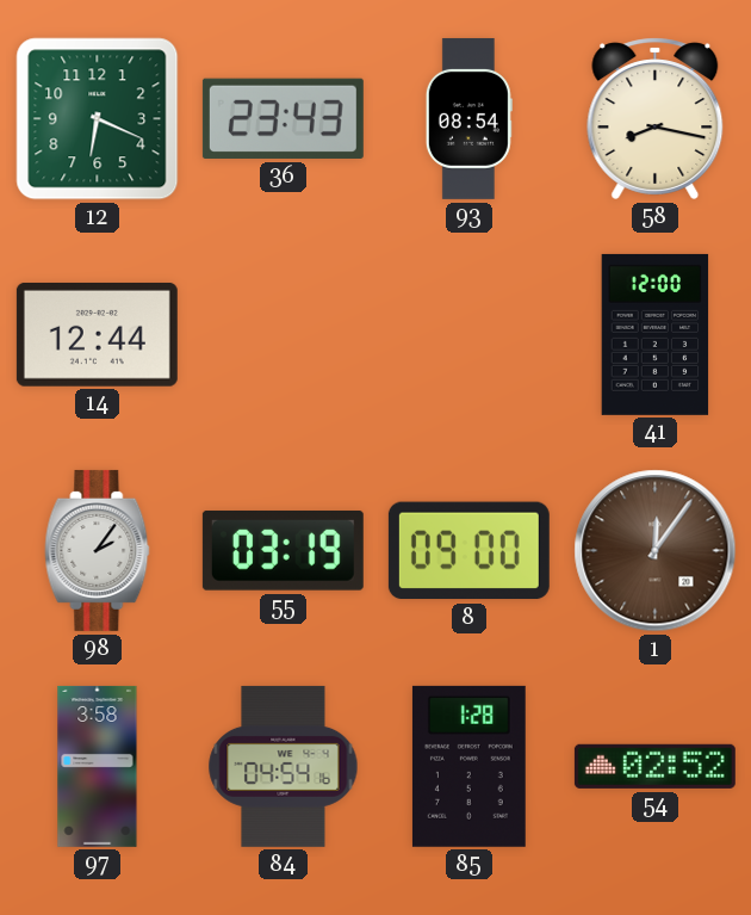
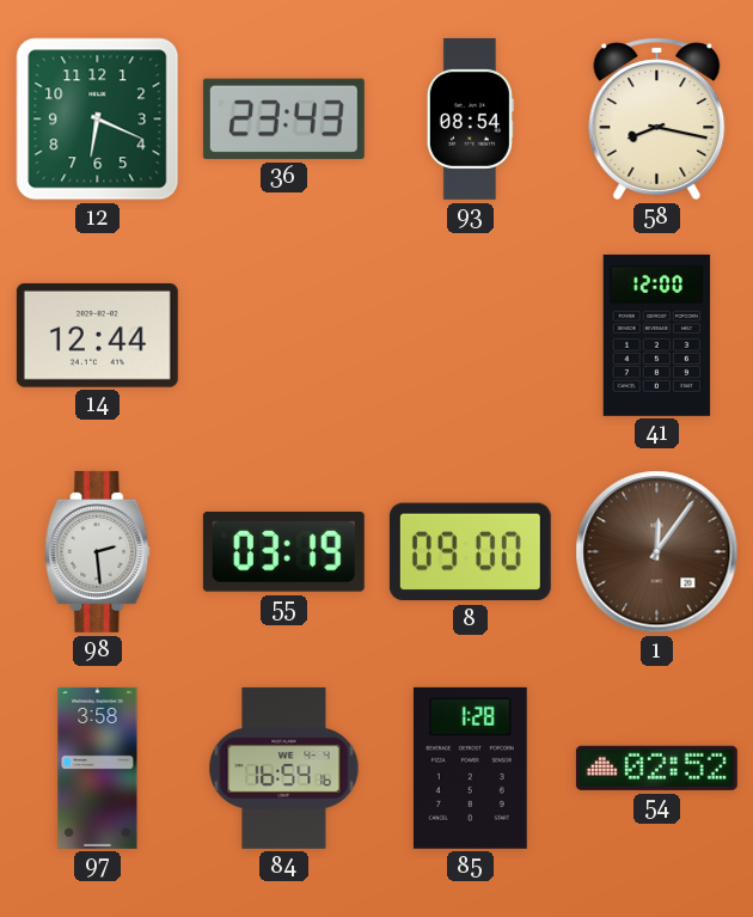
98: 2:06 -> 2:29 (98, 551)
84: 04:54 -> 16:54 (284, 768)
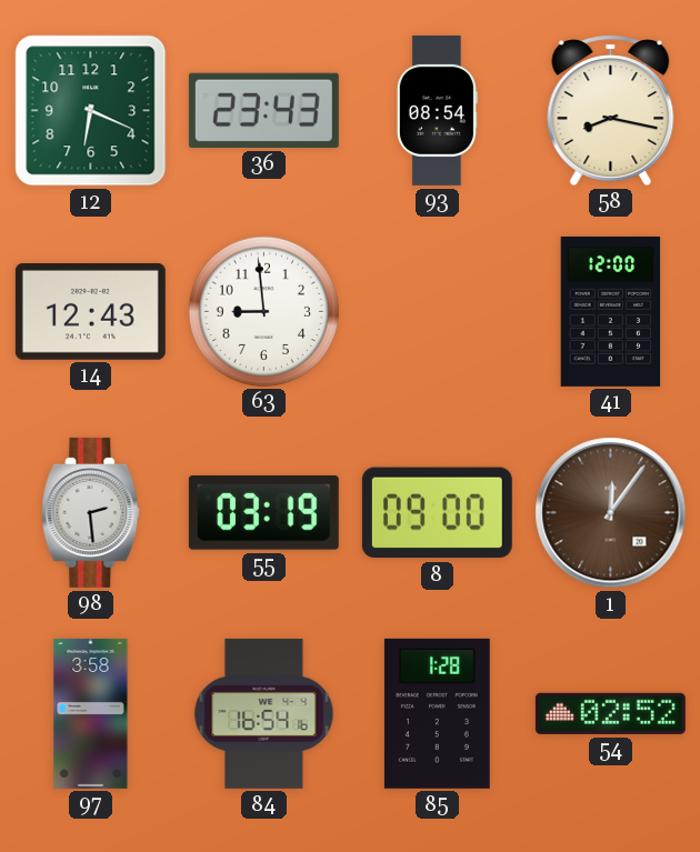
14: 12:44 -> 12:43 (90, 311)
63: none -> 8:59 (263, 311)
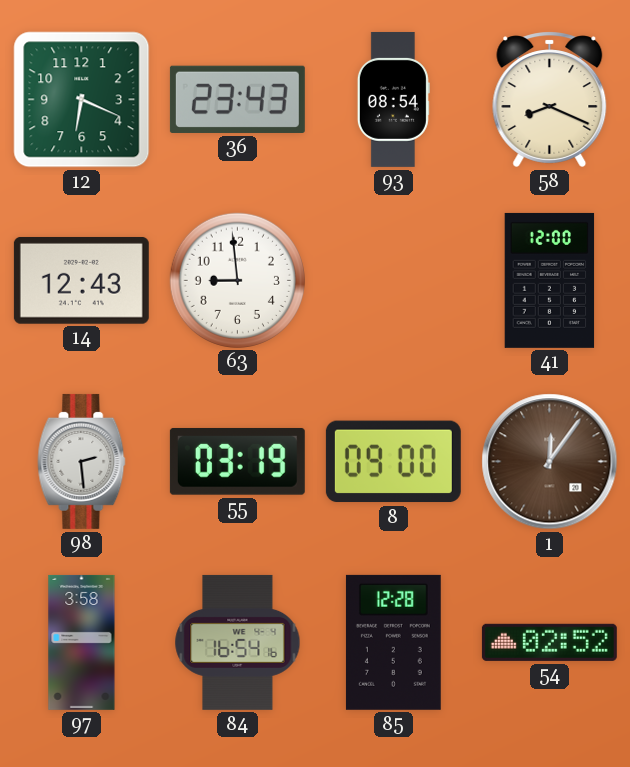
58: 8:17 -> 8:19 (550, 99)
85: 1:28 -> 12:28 (393, 642)
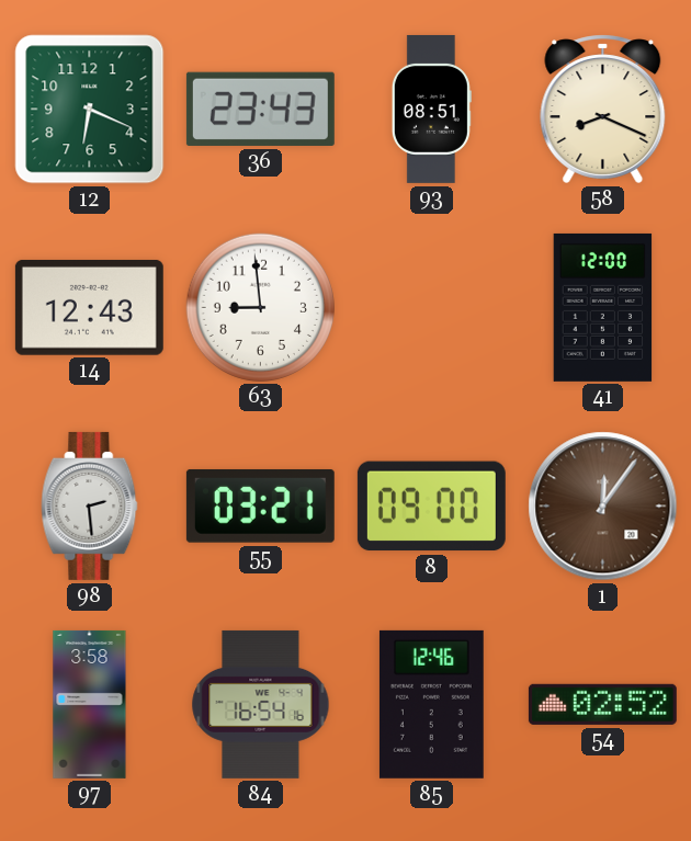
93: 08:54 -> 08:51 (431, 109)
55: 03:19 -> 03:21 (260, 505)
85: 12:28 -> 12:46 (431, 704)
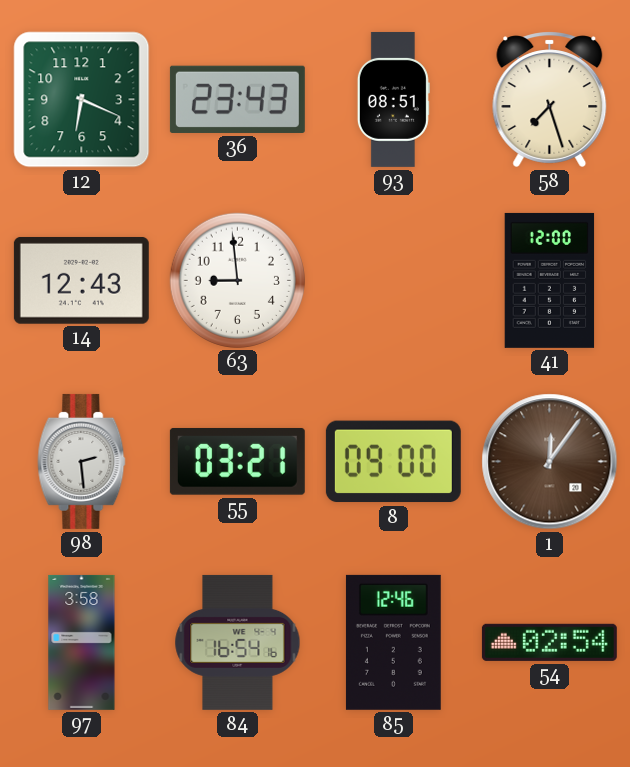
58: 8:19 -> 7:27 (550, 99)
54: 02:52 -> 02:54 (549, 642)
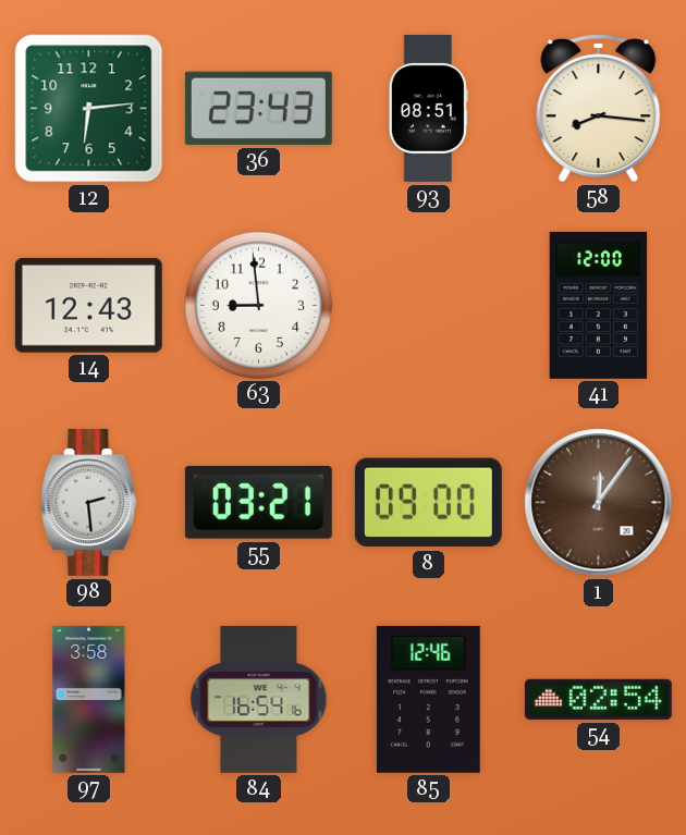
12: 6:19 -> 6:14 (89, 109)
58: 7:27 -> 8:16 (599, 108)
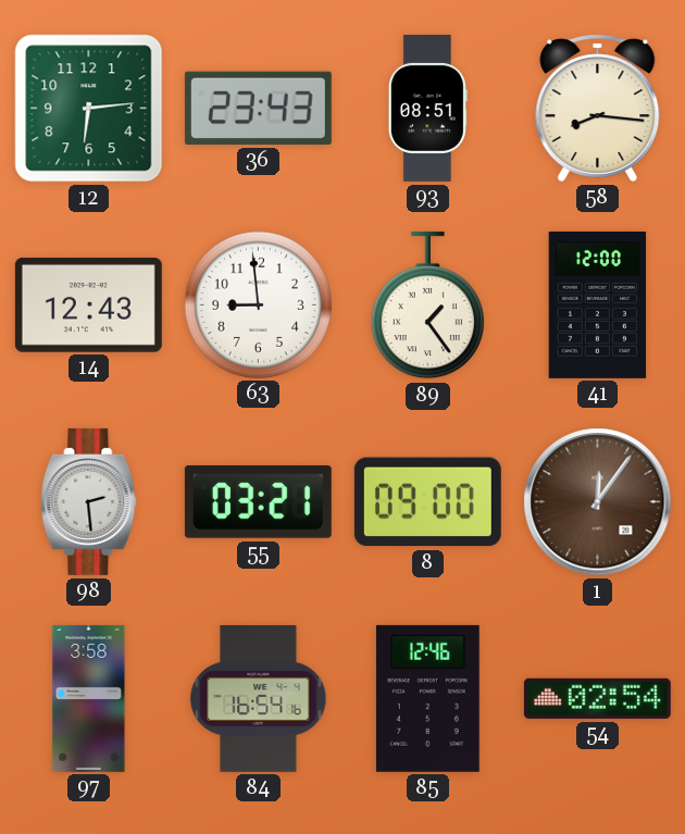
89: none -> 1:24 (427, 306)
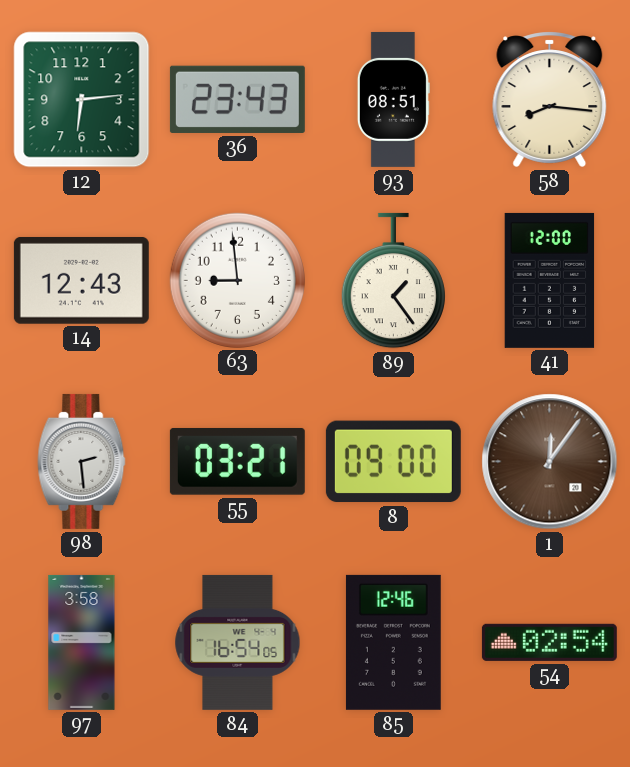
84: 16:54:16 -> 16:54:05 (238, 642)
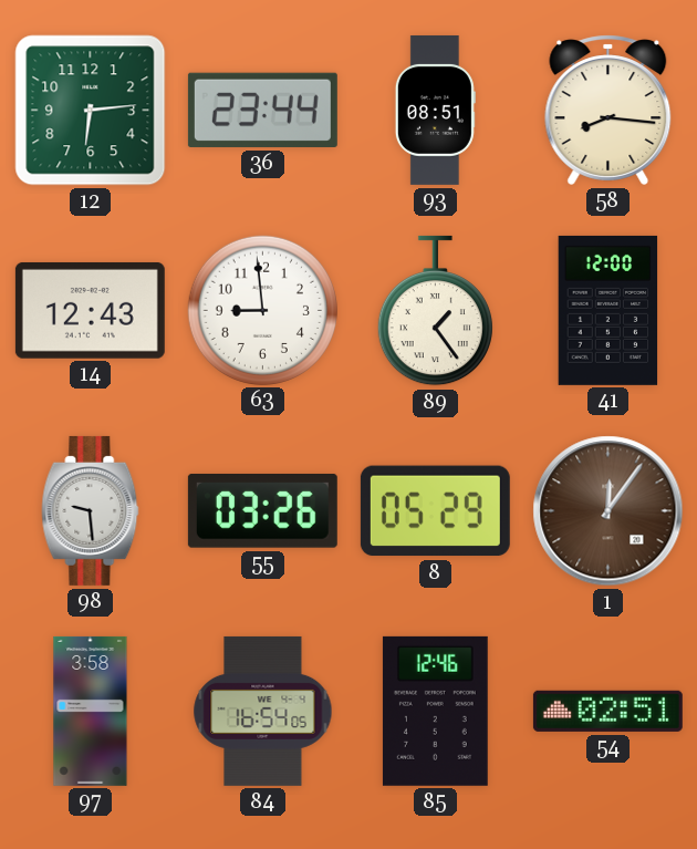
36: 23:43 -> 23:44 (262, 110)
98: 2:29 -> 9:29 (91, 510)
55: 03:21 -> 03:26 (262, 510)
8: 09:00 -> 05:29 (435, 511)
54: 02:54 -> 02:51 (607, 711)
